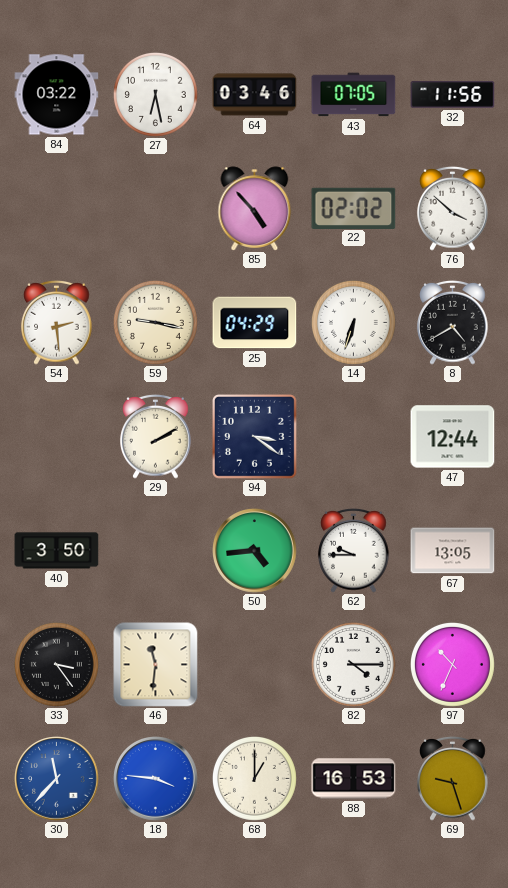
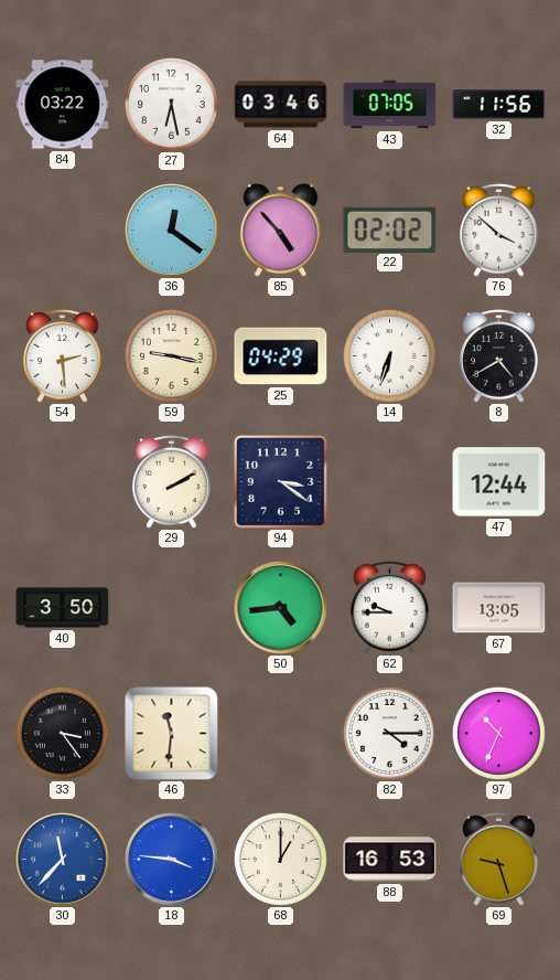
36: none -> 12:21 (172, 231)
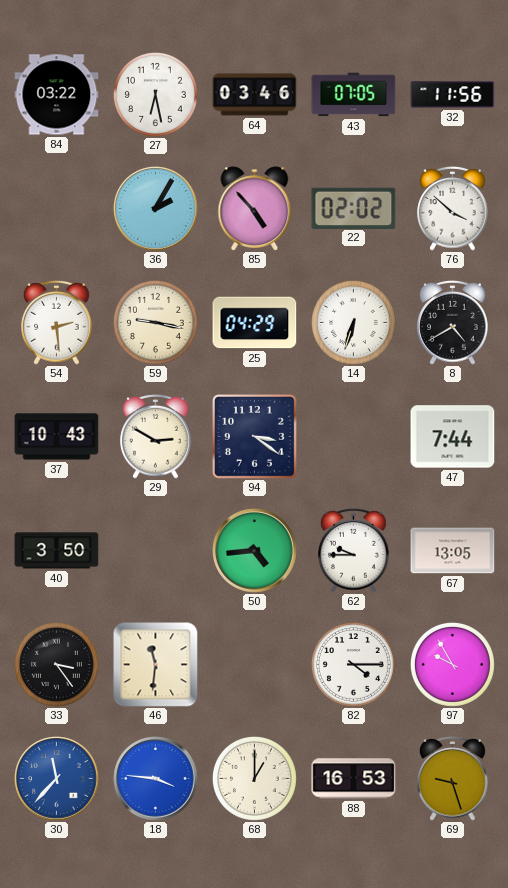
36: 12:21 -> 2:05 (156, 209)
37: none -> 10:43 (57, 437)
29: 2:10 -> 2:50 (156, 436)
47: 12:44 -> 7:44 (453, 437)
97: 10:34 -> 9:55 (452, 664)
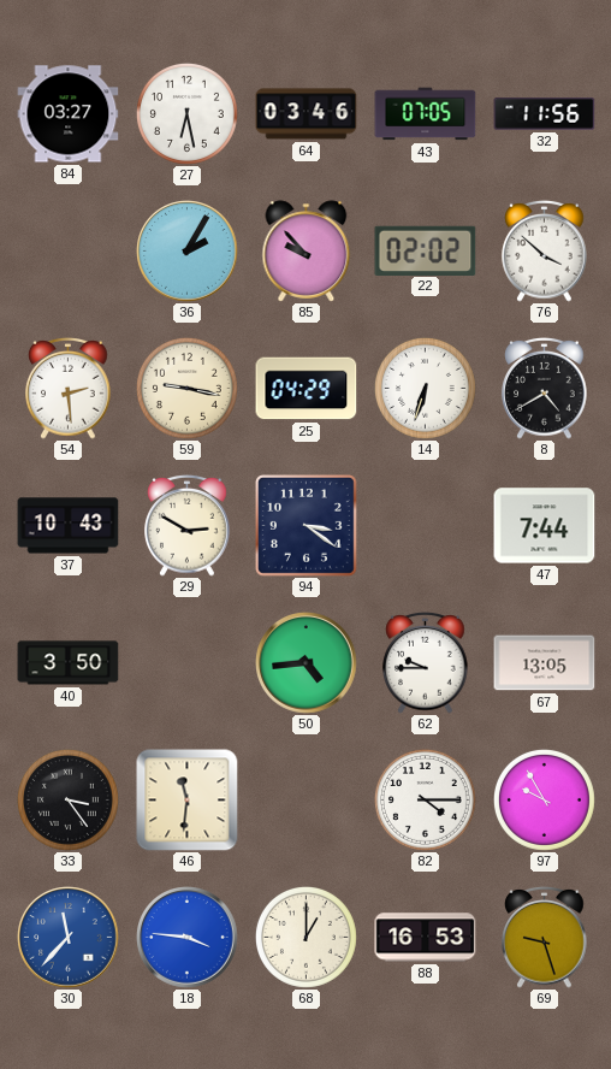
84: 03:22 -> 03:27 (69, 114)
85: 4:53 -> 9:53 (307, 252)
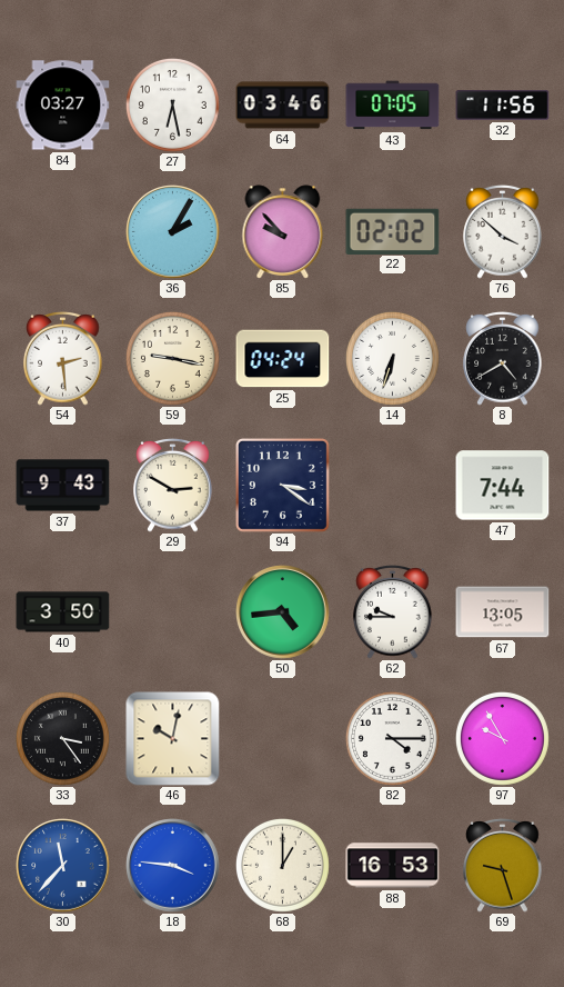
25: 04:29 -> 04:24 (283, 359)
37: 10:43 -> 9:43 (63, 486)
46: 11:31 -> 10:02 (173, 739)
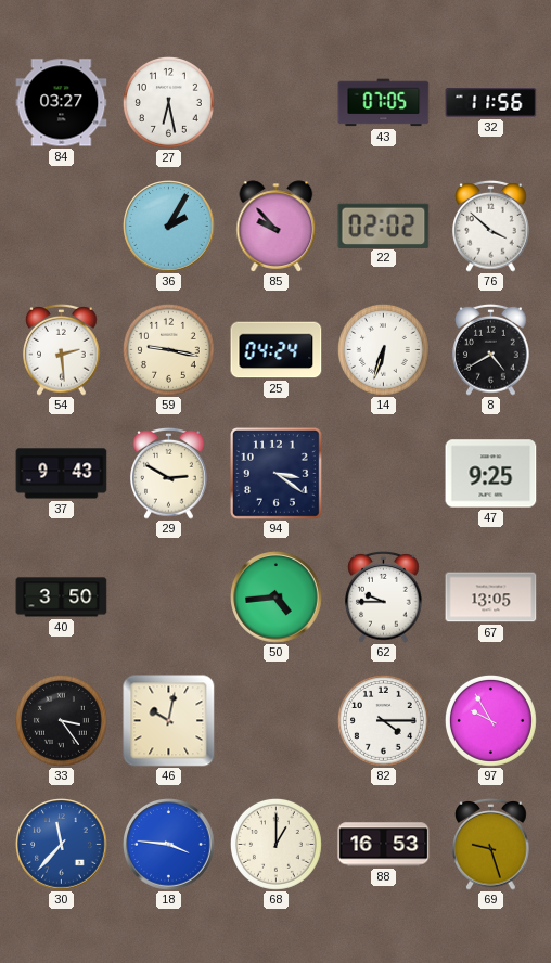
64: 03:46 -> none (283, 106)
47: 7:44 -> 9:25 (491, 474)
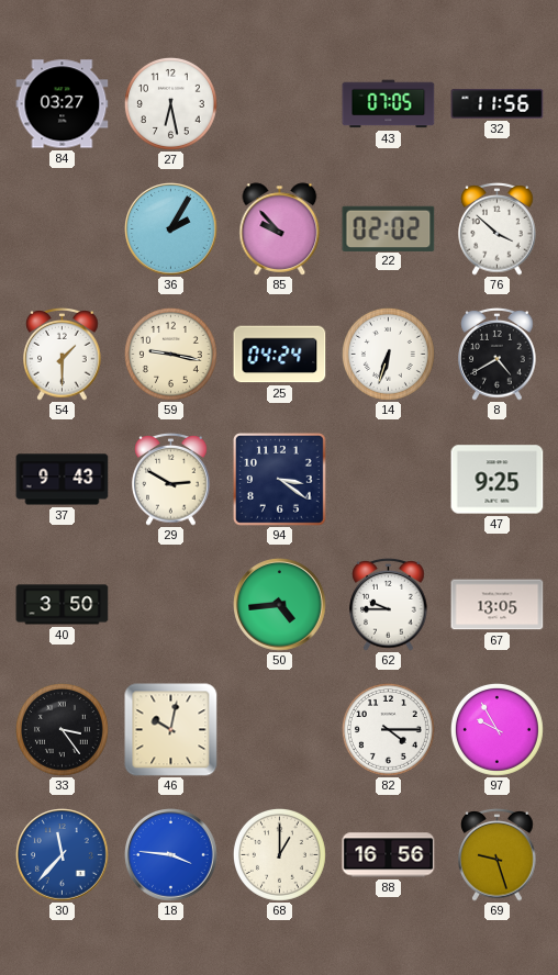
54: 2:29 -> 1:30 (63, 354)
88: 16:53 -> 16:56 (389, 855)
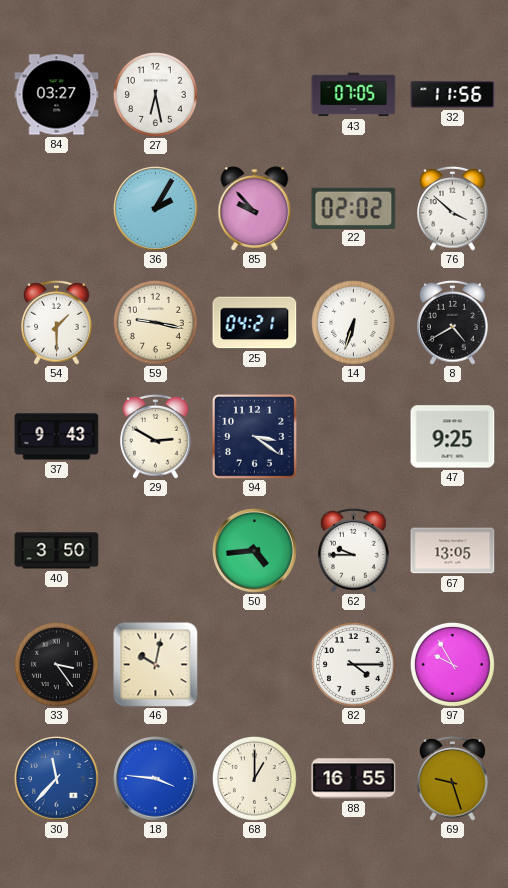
25: 04:24 -> 04:21 (255, 323)
88: 16:56 -> 16:55 (354, 779)
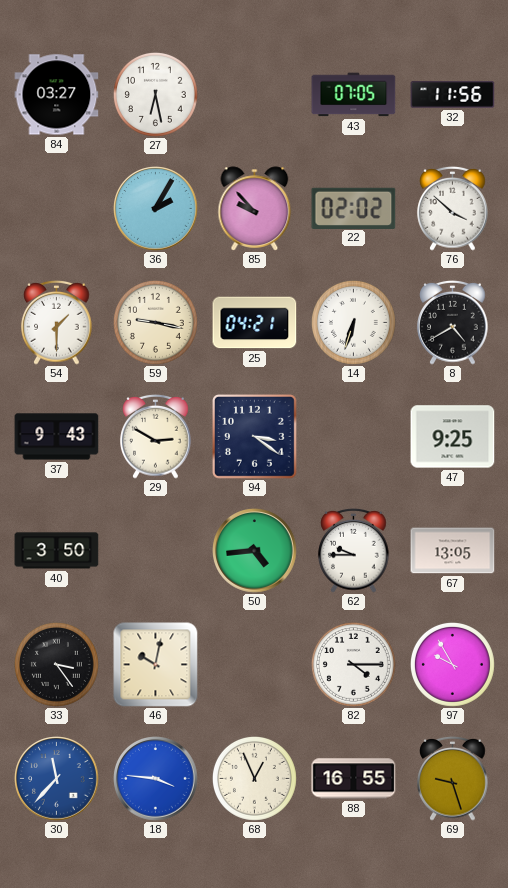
68: 1:00 -> 12:56 (254, 778)
